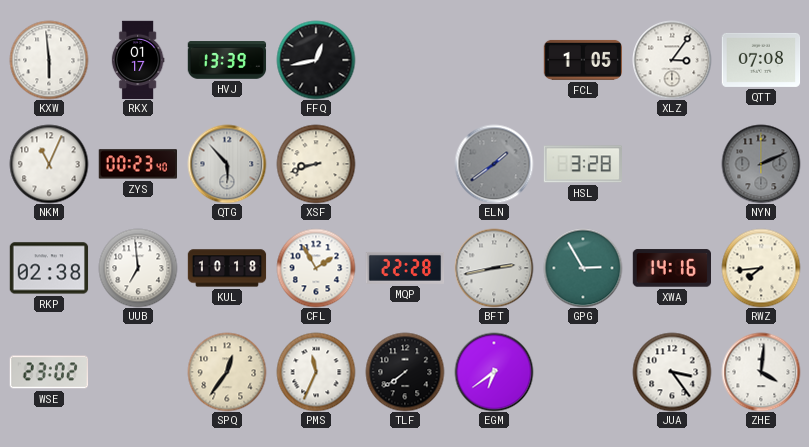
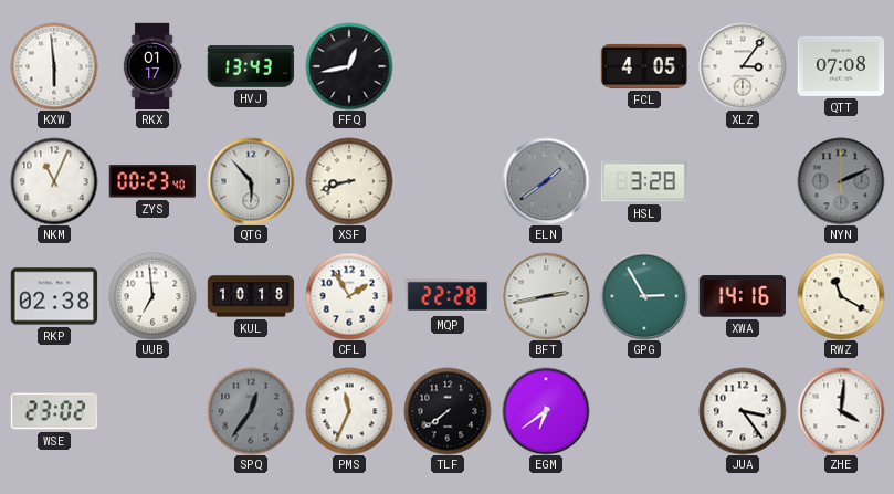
HVJ: 13:39 -> 13:43 (251, 66)
FCL: 1:05 -> 4:05 (643, 66)
RWZ: 7:44 -> 11:20 (841, 296)
SPQ dial: cream -> grey (251, 411)
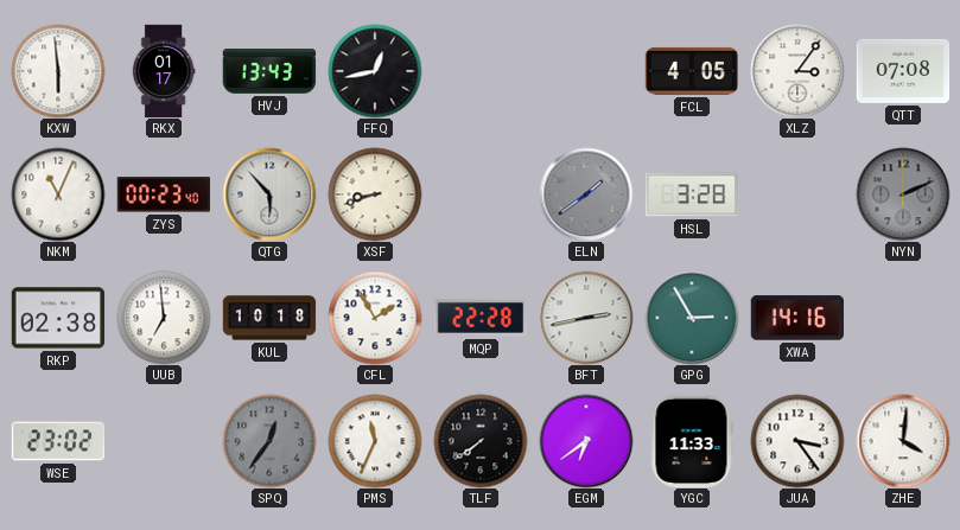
RWZ: 11:20 -> none (841, 296)
YGC: none -> 11:33 (692, 441)
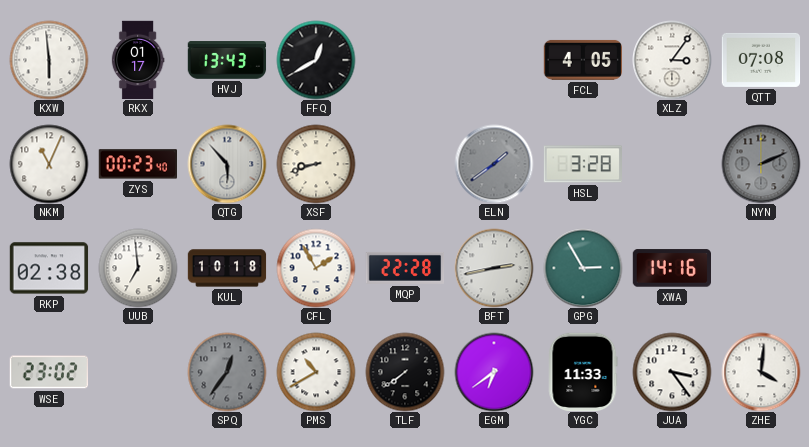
FFQ: 12:43 -> 12:40 (316, 60)
PMS: 11:34 -> 10:40 (316, 372)
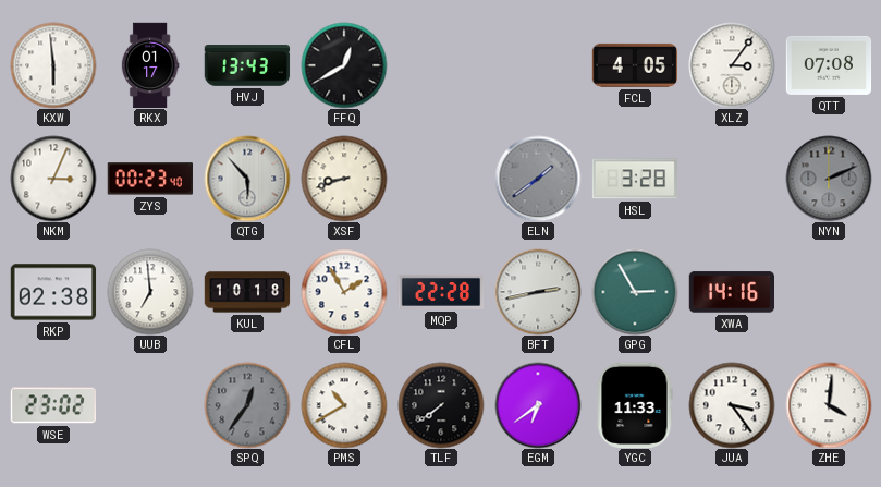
NKM: 11:04 -> 3:04 (53, 179)
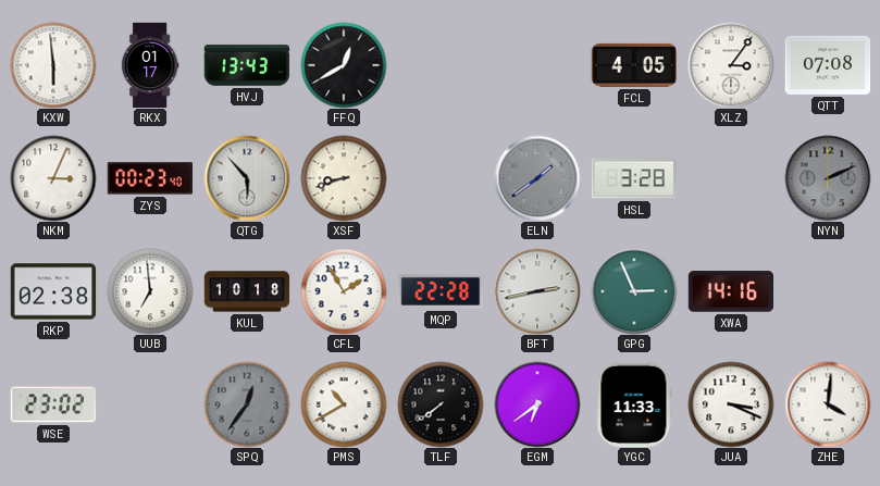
GPG: 2:55 -> 2:56 (634, 291)
JUA: 3:24 -> 3:19 (731, 404)
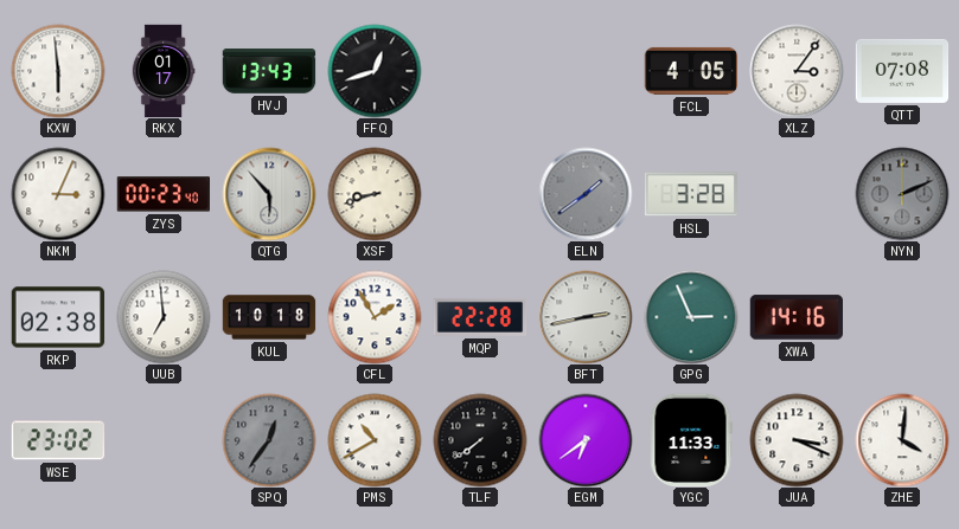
FFQ: 12:40 -> 12:42 (375, 71)
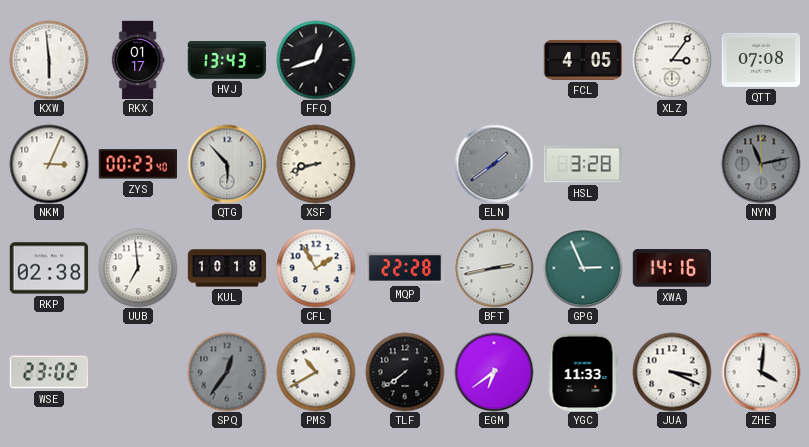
NYN: 2:11 -> 11:13 (761, 164)
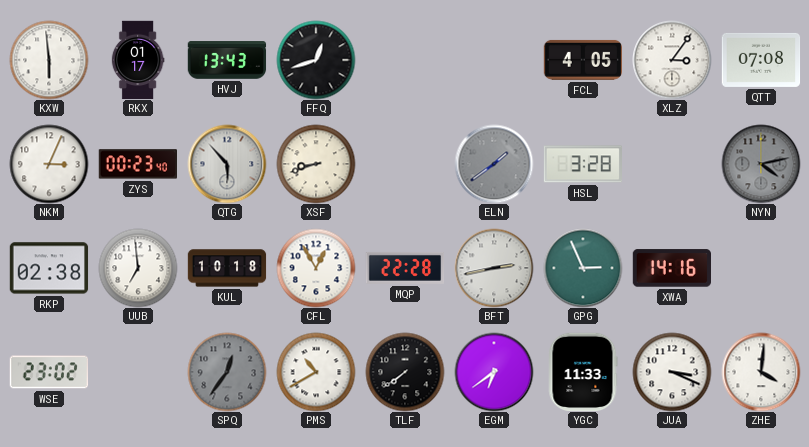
NYN: 11:13 -> 4:13 (761, 164)
CFL: 1:55 -> 12:55 (316, 268)
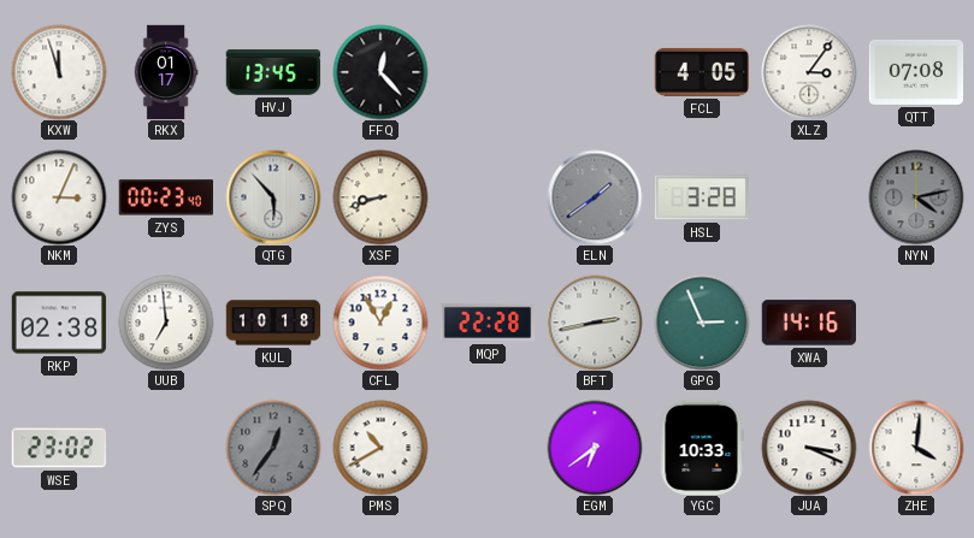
KXW: 5:59 -> 11:57 (59, 72)
HVJ: 13:43 -> 13:45 (273, 72)
FFQ: 12:42 -> 12:23 (380, 72)
TLF: 7:39 -> none (405, 372)
YGC: 11:33 -> 10:33 (702, 448)
